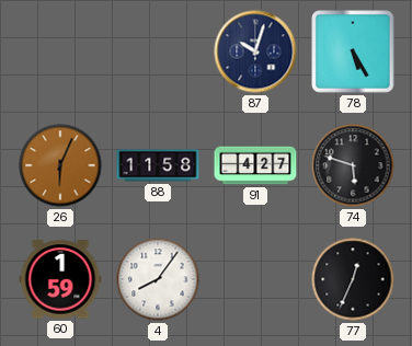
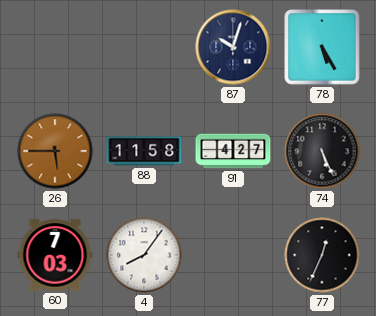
26: 6:04 -> 5:45 (55, 151)
74: 5:48 -> 5:26 (322, 151)
60: 1:59 -> 7:03 (55, 255)
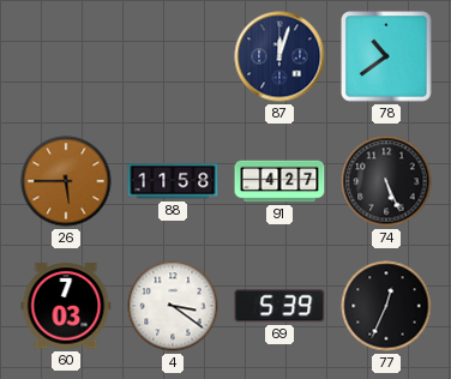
87: 10:03 -> 12:03 (279, 56)
78: 5:25 -> 10:39 (386, 56)
4: 8:06 -> 3:21 (173, 306)
69: none -> 5:39 (279, 306)
